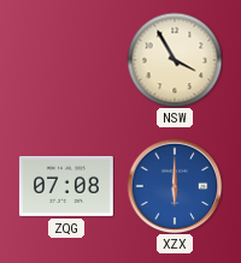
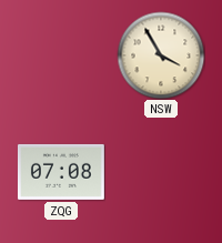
XZX: 6:00 -> none (175, 186)
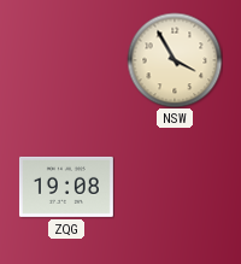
ZQG: 07:08 -> 19:08 (66, 187)
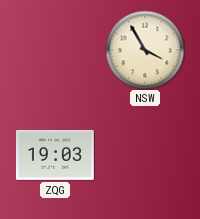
ZQG: 19:08 -> 19:03 (55, 155)
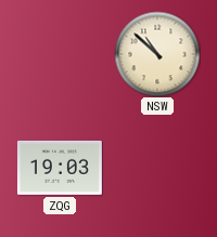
NSW: 3:55 -> 10:52 (157, 54)
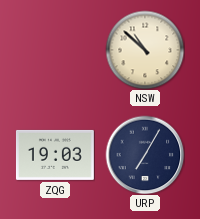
URP: none -> 7:05 (145, 155)
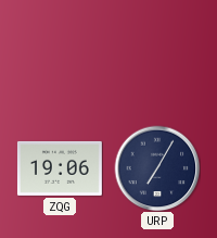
NSW: 10:52 -> none (145, 50)
ZQG: 19:03 -> 19:06 (60, 168)
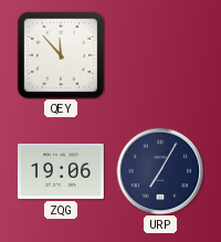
QEY: none -> 11:53 (60, 54)
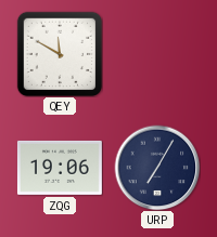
QEY: 11:53 -> 11:50 (59, 53)
